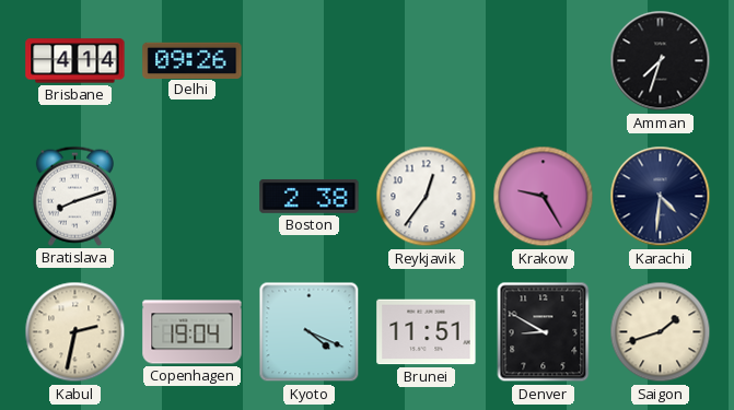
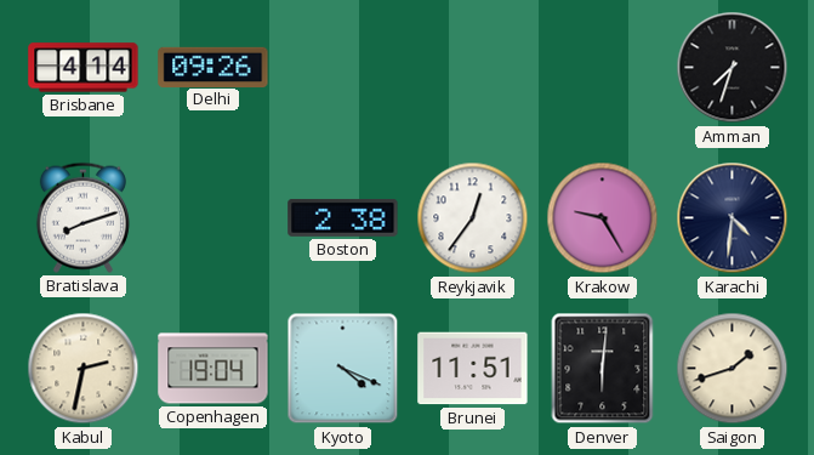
Denver: 8:50 -> 6:01 (603, 369)
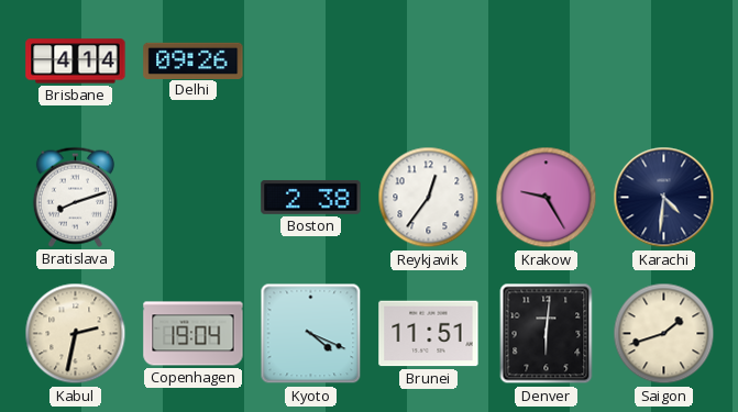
Amman: 7:33 -> none (733, 68)
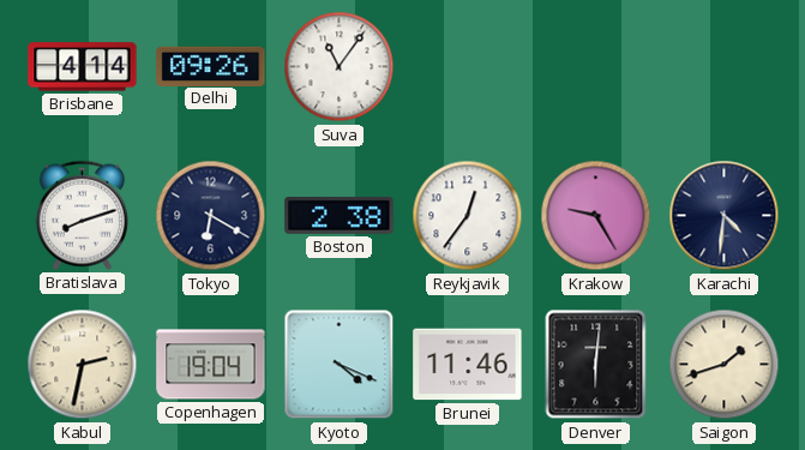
Suva: none -> 11:06 (340, 67)
Tokyo: none -> 6:20 (211, 216)
Brunei: 11:51 -> 11:46 (468, 365)
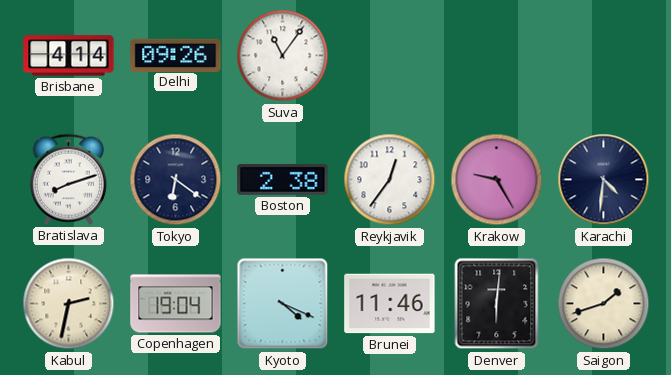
Tokyo: 6:20 -> 6:21 (176, 180)
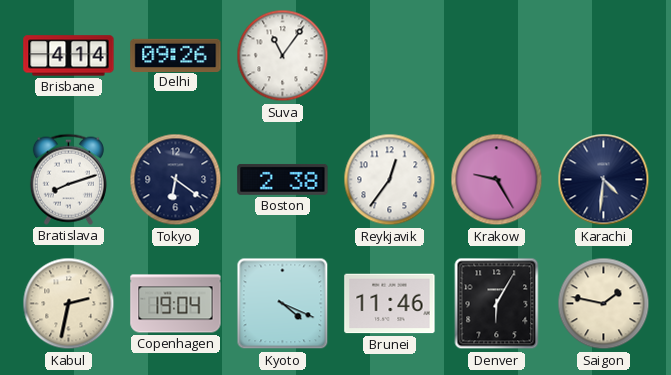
Denver: 6:01 -> 6:05 (497, 304)
Saigon: 1:42 -> 1:47 (604, 304)
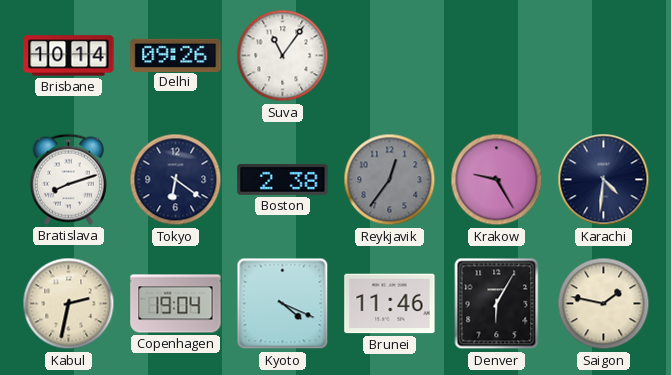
Brisbane: 4:14 -> 10:14 (69, 56)
Reykjavik dial: white -> grey (390, 180)
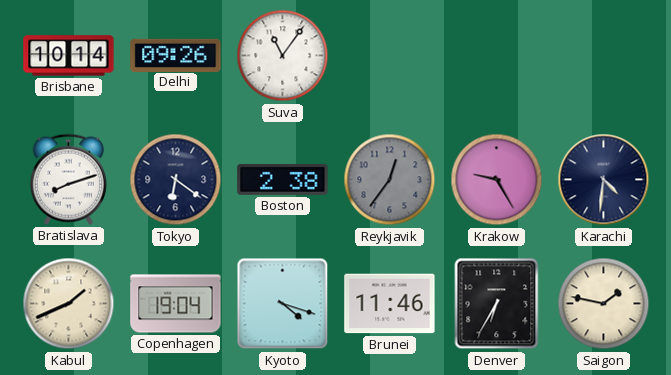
Kabul: 2:32 -> 1:41 (69, 304)
Kyoto: 4:19 -> 4:18 (283, 304)
Denver: 6:05 -> 6:35 (497, 304)
